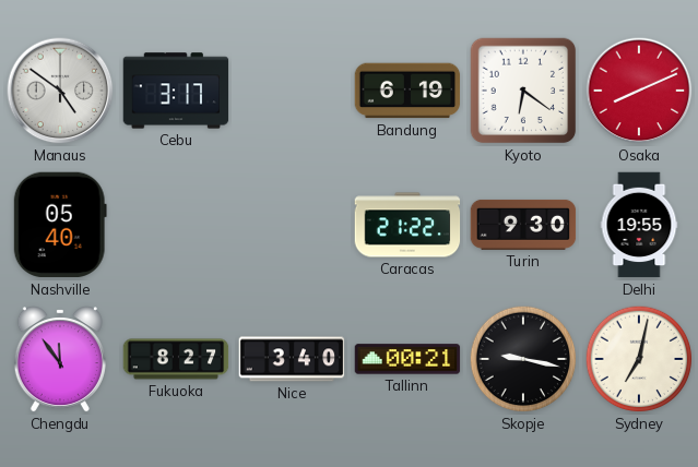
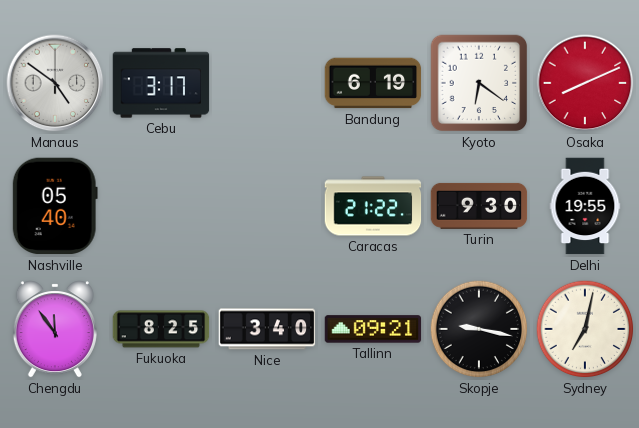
Fukuoka: 8:27 -> 8:25 (161, 329)
Tallinn: 00:21 -> 09:21 (373, 329)
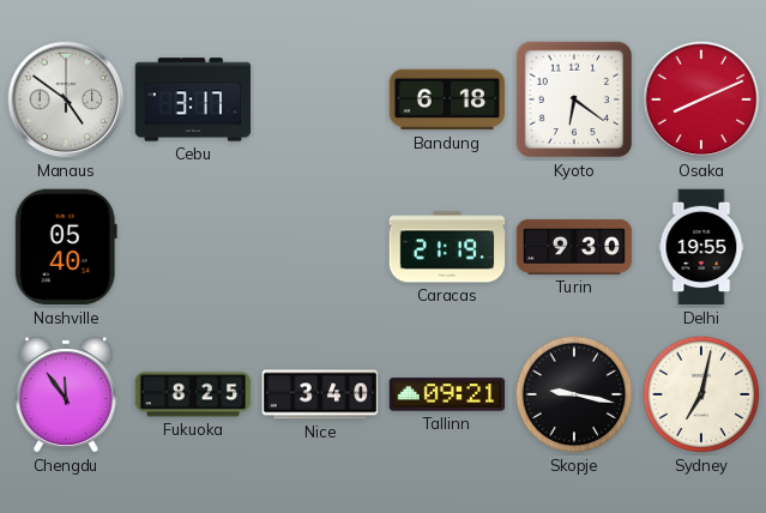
Bandung: 6:19 -> 6:18 (447, 99)
Caracas: 21:22 -> 21:19 (447, 247)
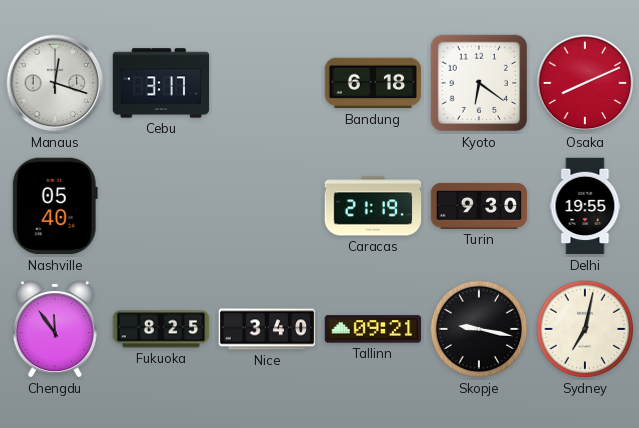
Manaus: 4:51 -> 12:18 (55, 83)
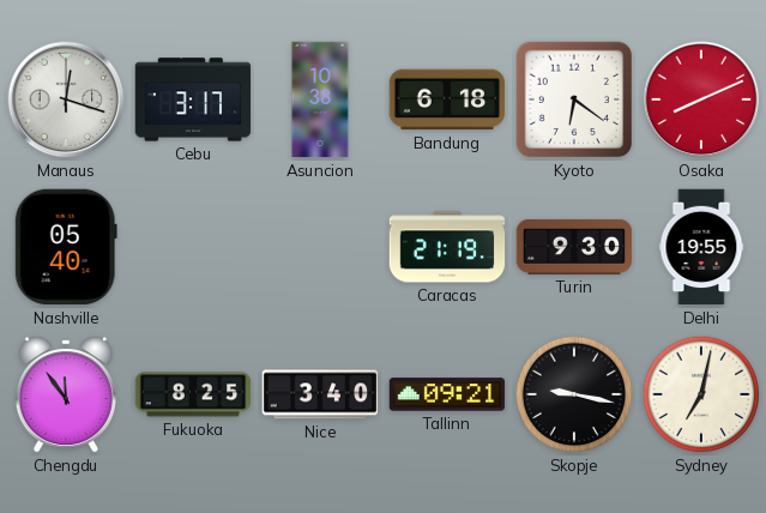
Asuncion: none -> 10:38 (320, 99)
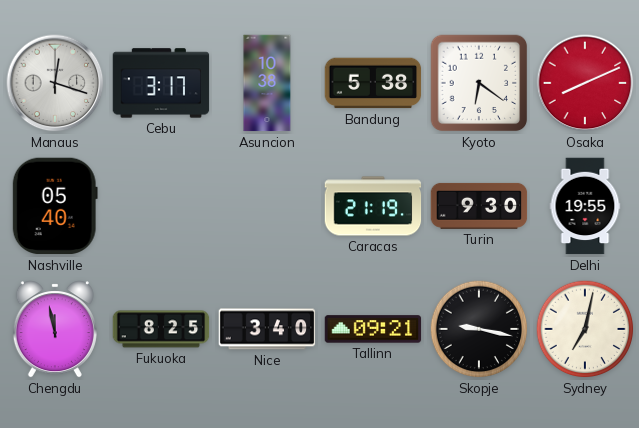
Bandung: 6:18 -> 5:38 (373, 83)
Chengdu: 11:54 -> 11:58 (55, 329)
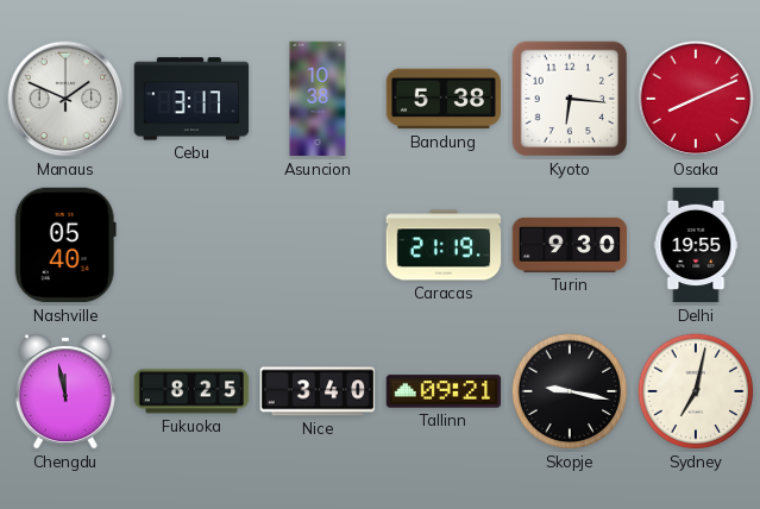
Manaus: 12:18 -> 1:49 (65, 99)
Kyoto: 6:21 -> 6:16 (570, 99)
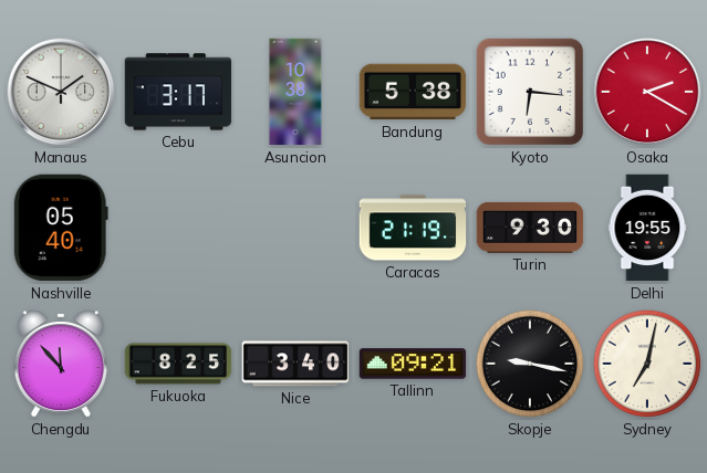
Osaka: 8:11 -> 2:20 (647, 92)
Chengdu: 11:58 -> 11:53 (61, 364)
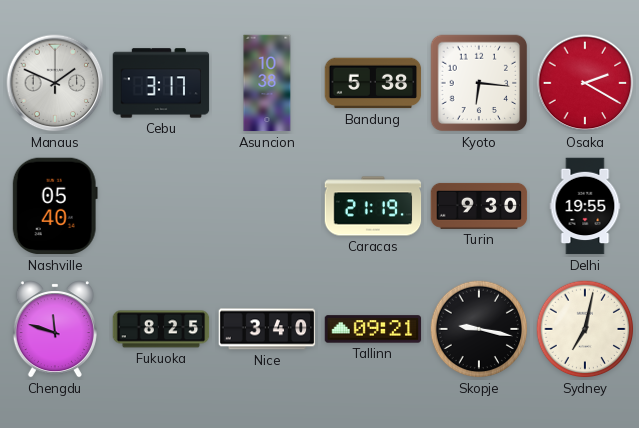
Chengdu: 11:53 -> 11:48 (55, 329)
